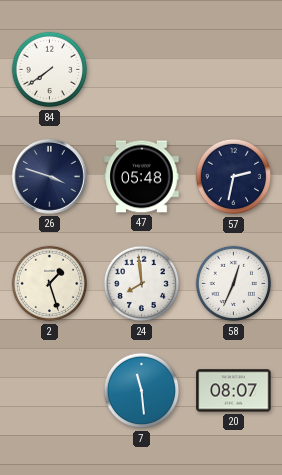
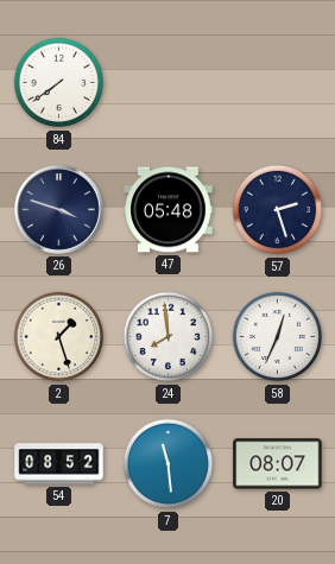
57: 2:32 -> 2:27 (278, 210)
54: none -> 08:52 (59, 464)
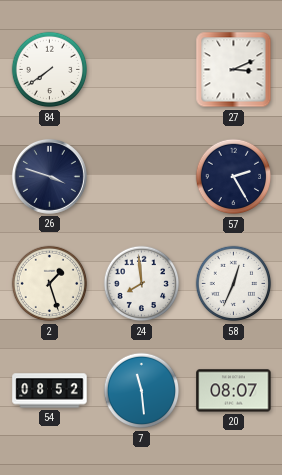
27: none -> 3:11 (234, 70)
47: 05:48 -> none (169, 210)
57: 2:27 -> 2:25 (234, 177)
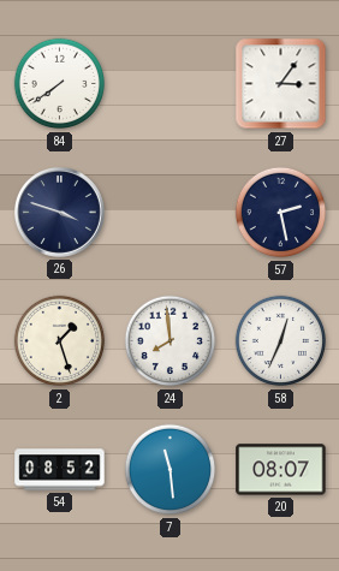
27: 3:11 -> 3:06 (281, 84)
57: 2:25 -> 2:28 (281, 213)
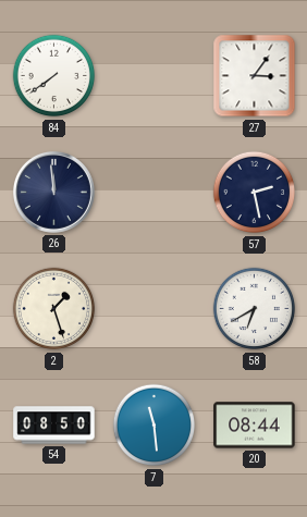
26: 3:48 -> 11:59 (53, 192)
24: 7:59 -> none (171, 341)
58: 12:34 -> 6:40 (255, 309)
54: 08:52 -> 08:50 (54, 426)
20: 08:07 -> 08:44 (255, 426)
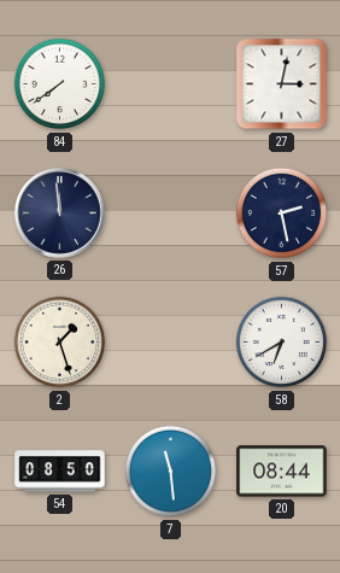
27: 3:06 -> 3:02 (282, 84)
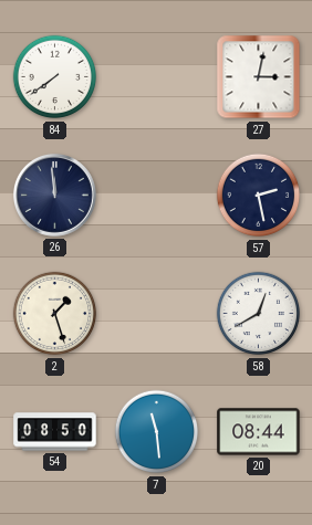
58: 6:40 -> 12:40 (259, 314)
